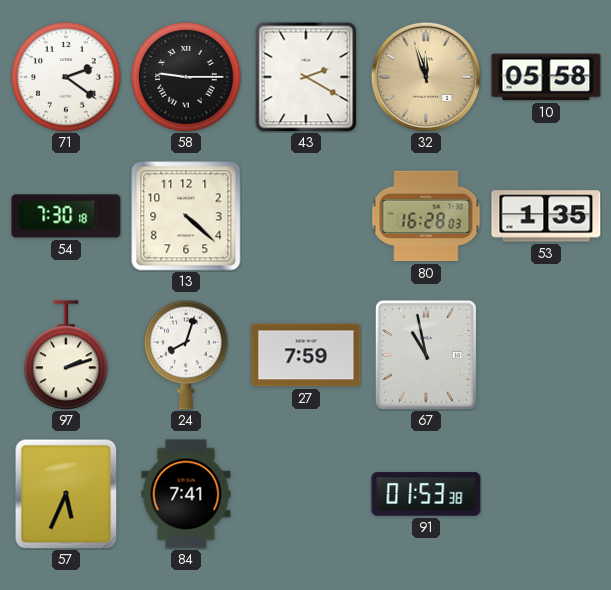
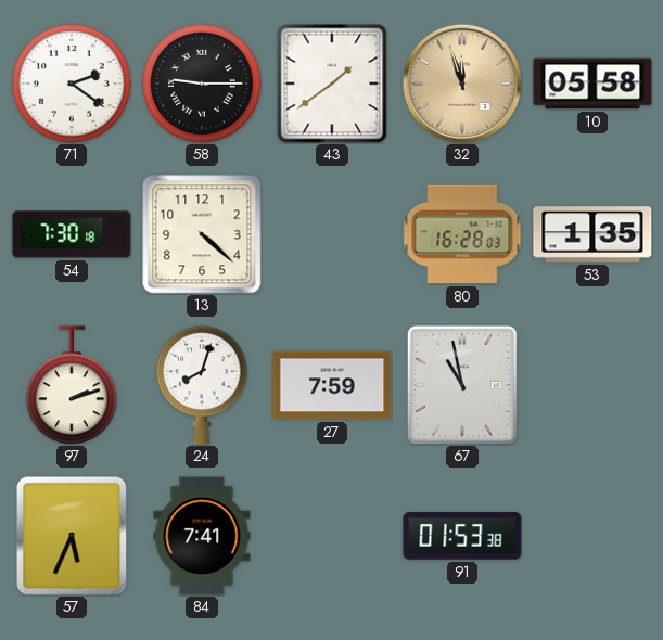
43: 2:20 -> 1:39 (332, 84)
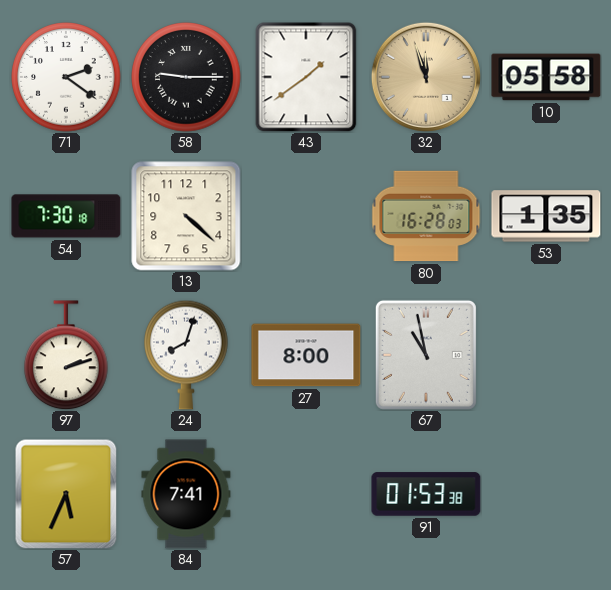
27: 7:59 -> 8:00 (306, 355)
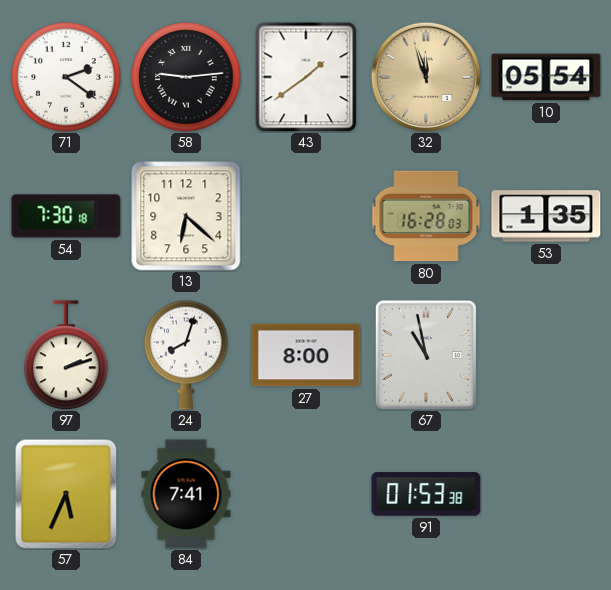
58: 9:15 -> 9:14 (186, 77)
10: 05:58 -> 05:54 (546, 77)
13: 4:22 -> 6:22 (186, 216)
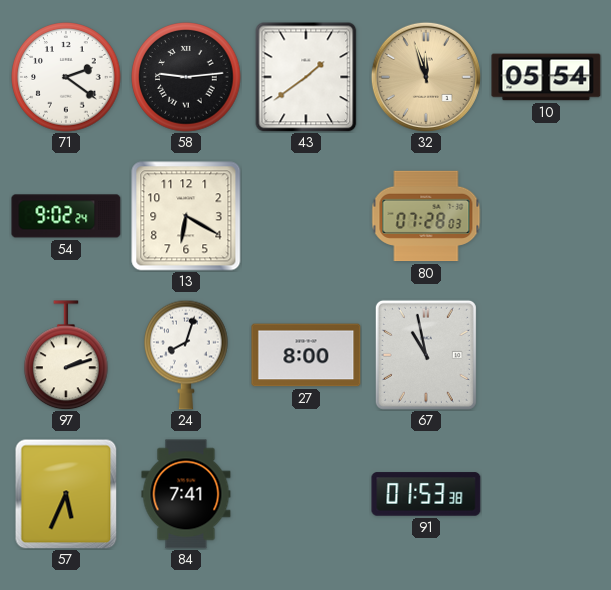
54: 7:30 -> 9:02 (66, 216)
13: 6:22 -> 6:20 (186, 216)
80: 16:28 -> 07:28 (426, 216)
53: 1:35 -> none (546, 216)
